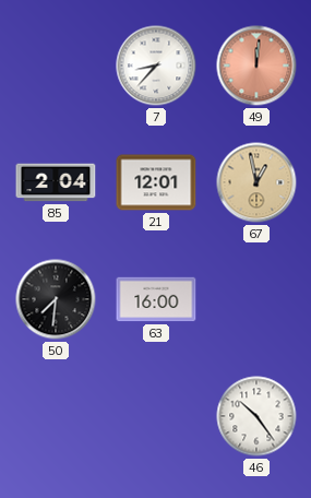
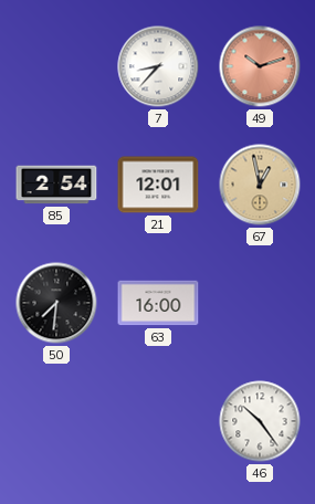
49: 12:01 -> 10:12 (260, 66)
85: 2:04 -> 2:54 (56, 185)
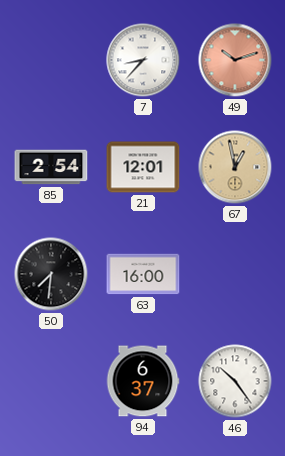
94: none -> 6:37 (143, 381)
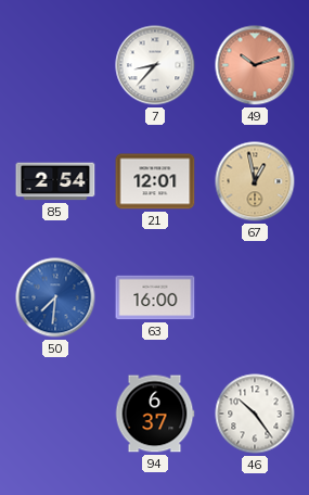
50 dial: black -> blue (55, 297)
